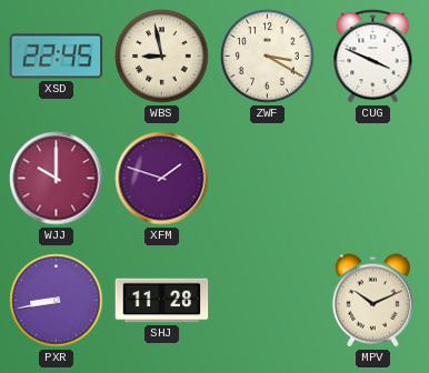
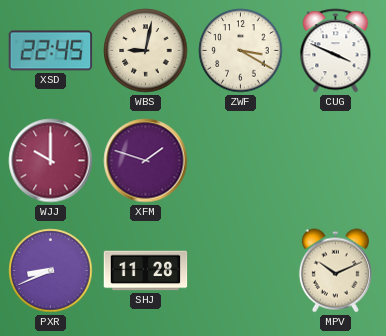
WBS: 8:58 -> 9:02 (146, 51)
PXR: 8:43 -> 8:41 (51, 271)
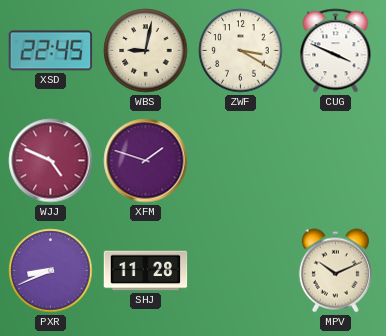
WJJ: 10:00 -> 4:49 (51, 161)
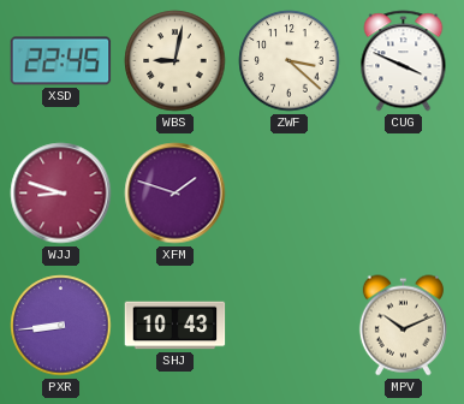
ZWF: 3:20 -> 3:22 (290, 61)
WJJ: 4:49 -> 8:48 (61, 194)
PXR: 8:41 -> 8:44 (61, 326)
SHJ: 11:28 -> 10:43 (176, 326)
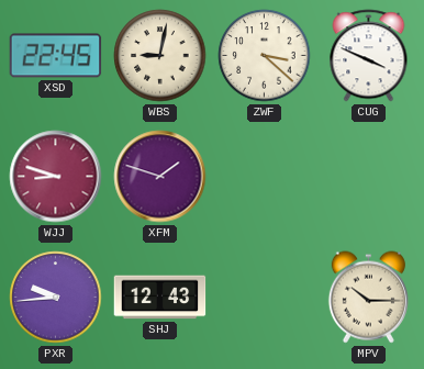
PXR: 8:44 -> 9:44 (56, 298)
SHJ: 10:43 -> 12:43 (160, 298)
MPV: 10:11 -> 10:15 (368, 298)
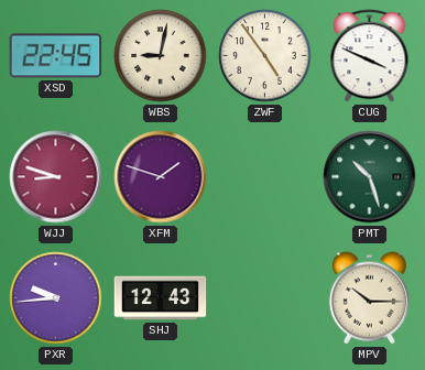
ZWF: 3:22 -> 4:54 (265, 56)
PMT: none -> 10:27 (370, 177)
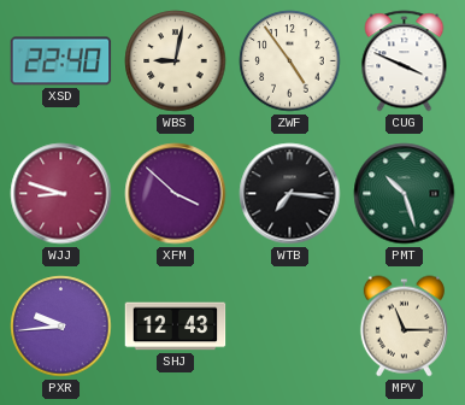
XSD: 22:45 -> 22:40 (61, 61)
XFM: 1:48 -> 3:52 (176, 194)
WTB: none -> 7:16 (290, 194)
MPV: 10:15 -> 11:15 (404, 327)
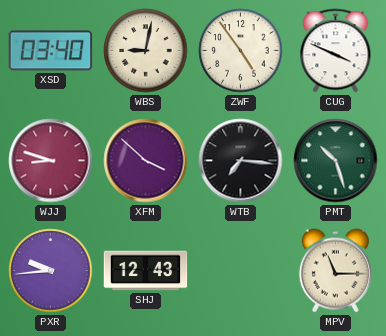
XSD: 22:40 -> 03:40 (51, 51)
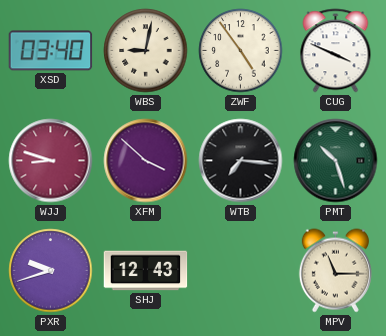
PXR: 9:44 -> 9:42 (51, 271)
